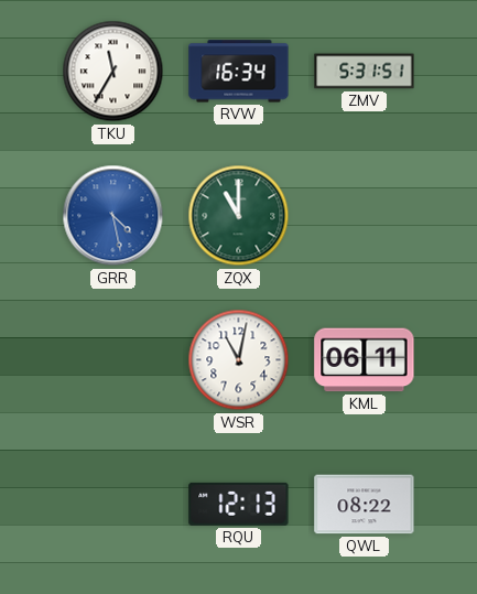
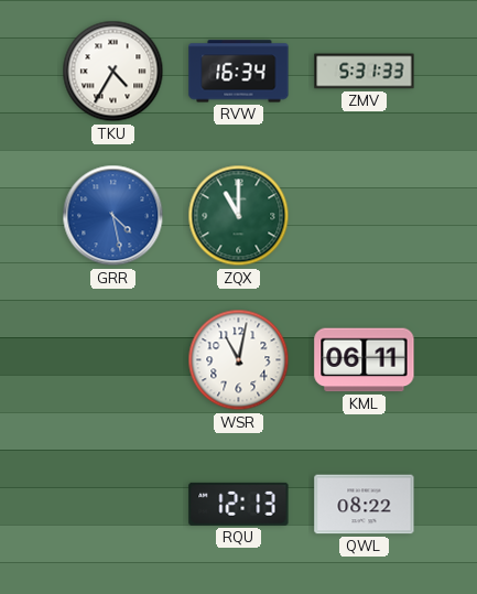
TKU: 11:35 -> 4:35 (113, 72)
ZMV: 5:31:51 -> 5:31:33 (365, 72)
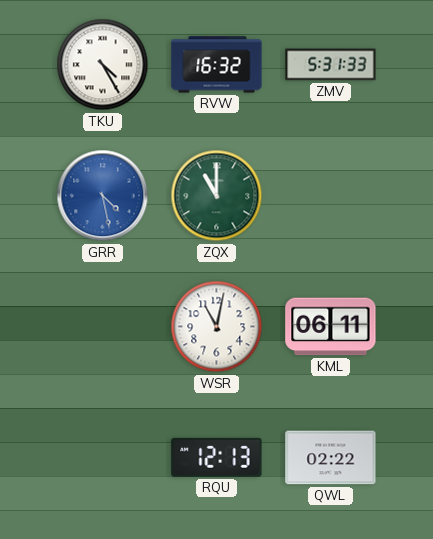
TKU: 4:35 -> 4:25 (103, 65)
RVW: 16:34 -> 16:32 (217, 65)
QWL: 08:22 -> 02:22 (331, 458)
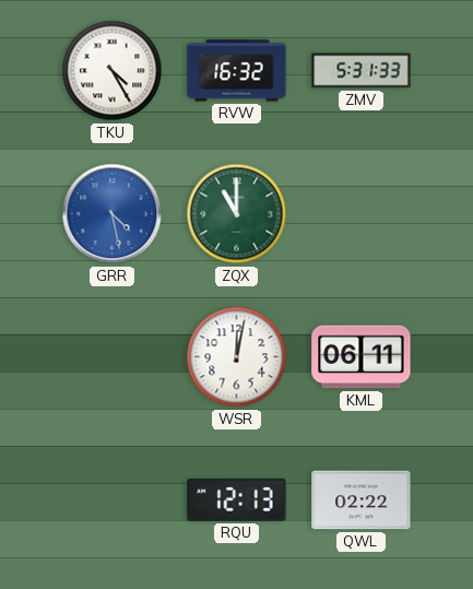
WSR: 11:02 -> 12:02 (237, 357)
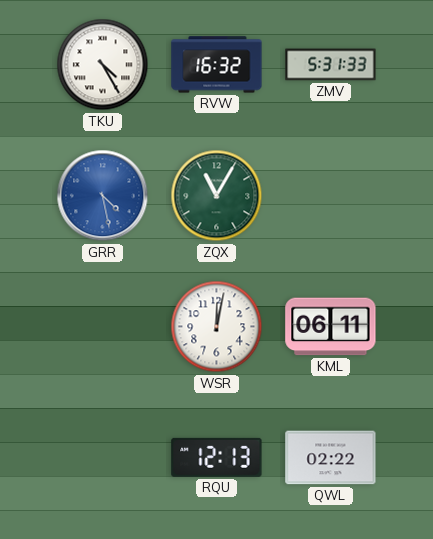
ZQX: 11:00 -> 11:05 (217, 196)
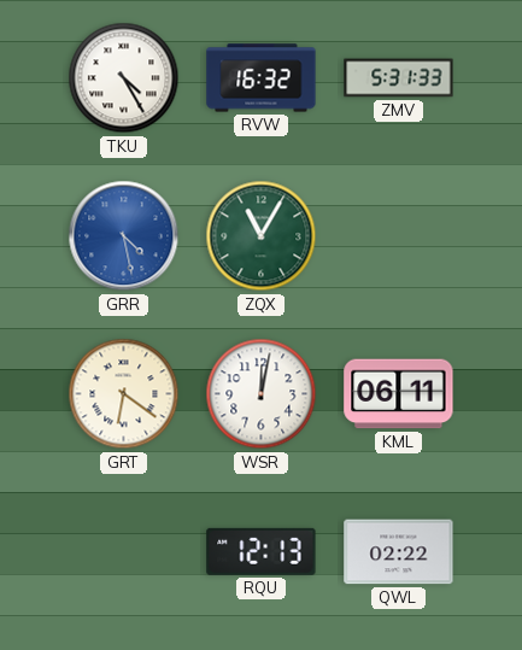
GRT: none -> 6:21 (124, 394)
